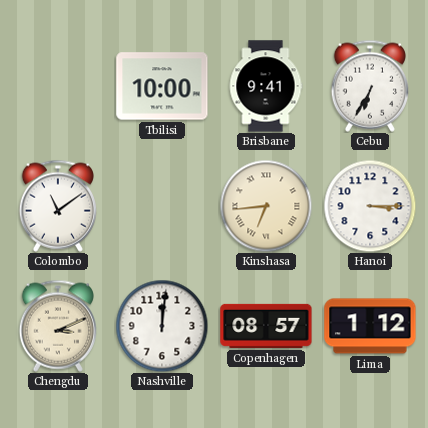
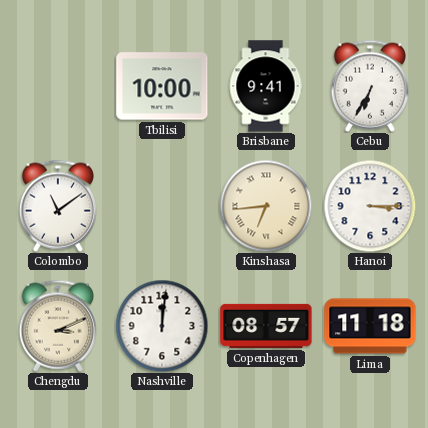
Lima: 1:12 -> 11:18 (370, 326)
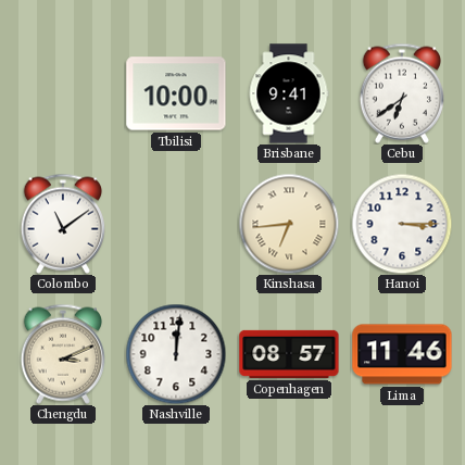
Cebu: 6:35 -> 6:39 (401, 93)
Lima: 11:18 -> 11:46 (402, 354)
